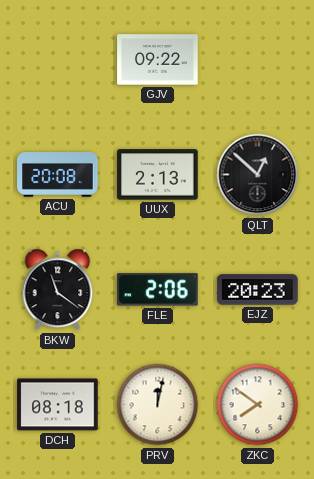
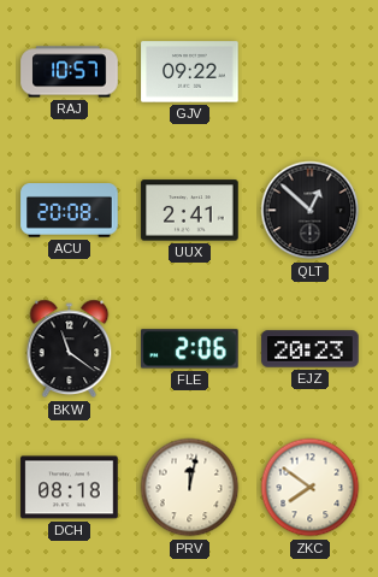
RAJ: none -> 10:57 (70, 72)
UUX: 2:13 -> 2:41 (190, 211)
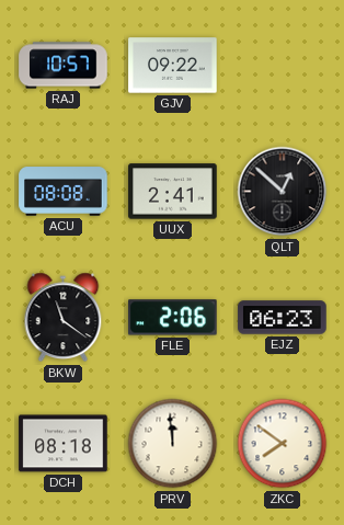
ACU: 20:08 -> 08:08 (64, 192)
EJZ: 20:23 -> 06:23 (283, 318)
PRV: 12:02 -> 11:59 (173, 444)
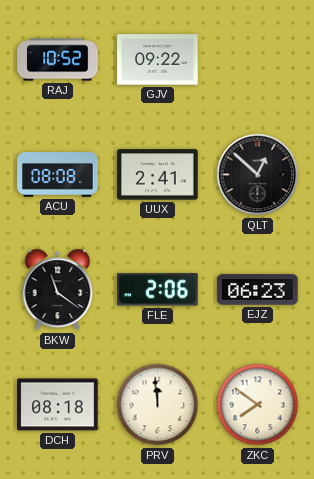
RAJ: 10:57 -> 10:52 (58, 60)
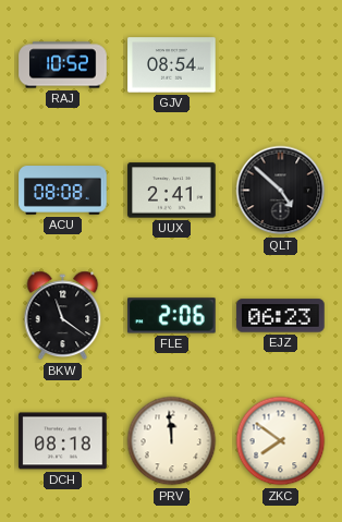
GJV: 09:22 -> 08:54 (172, 65)
QLT: 12:52 -> 4:52 (281, 191)
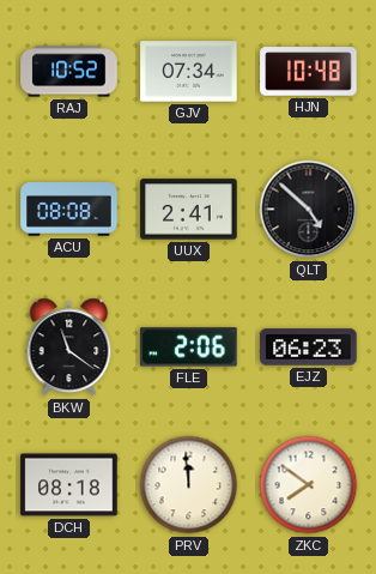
GJV: 08:54 -> 07:34 (189, 72)
HJN: none -> 10:48 (309, 72)
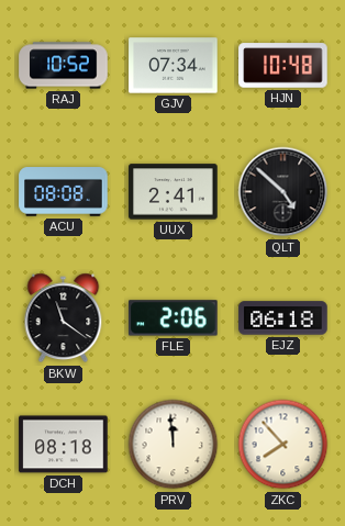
EJZ: 06:23 -> 06:18 (283, 318)
ZKC: 7:51 -> 7:53 (283, 445)
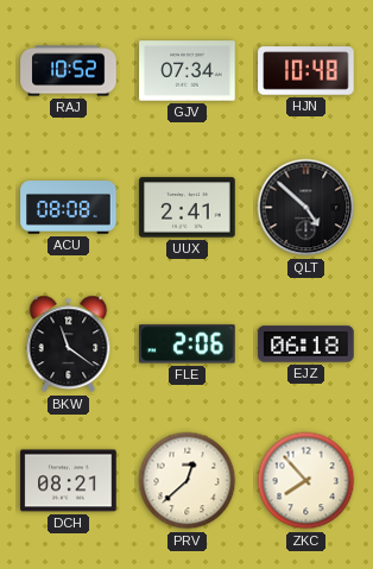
DCH: 08:18 -> 08:21 (69, 481)
PRV: 11:59 -> 12:38 (188, 481)
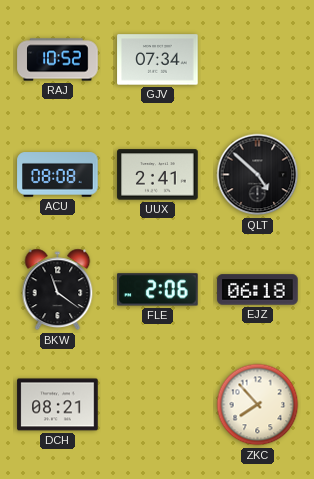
HJN: 10:48 -> none (306, 71)
PRV: 12:38 -> none (188, 481)
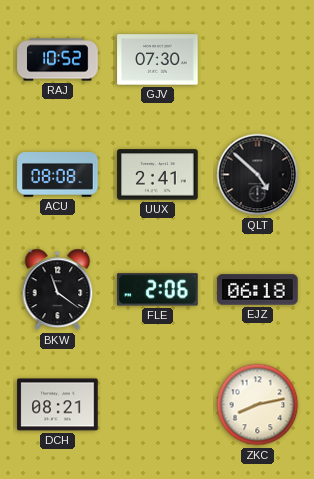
GJV: 07:34 -> 07:30 (158, 60)
ZKC: 7:53 -> 8:13 (258, 405)
